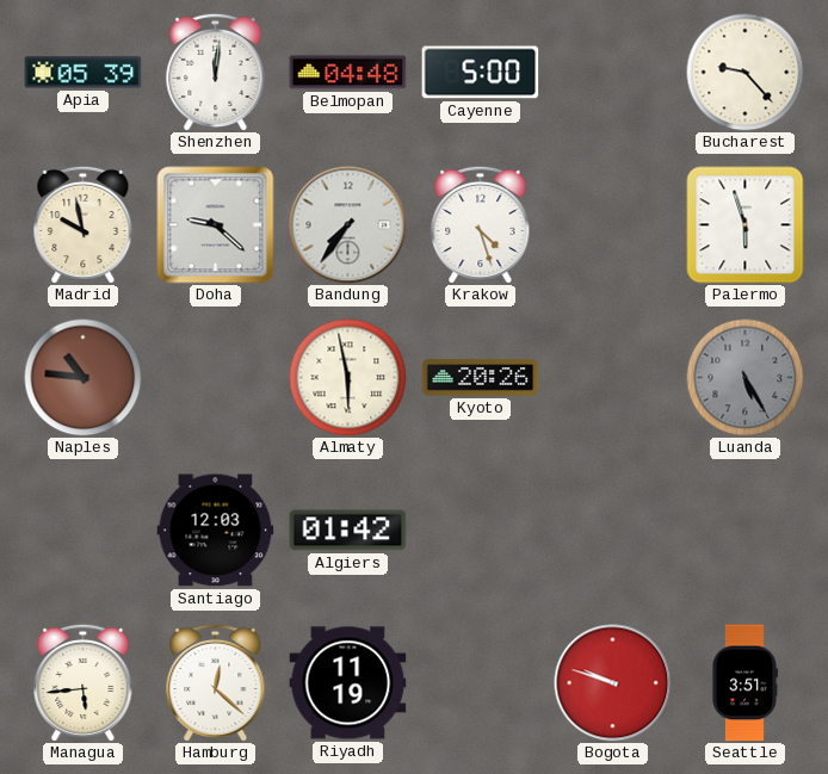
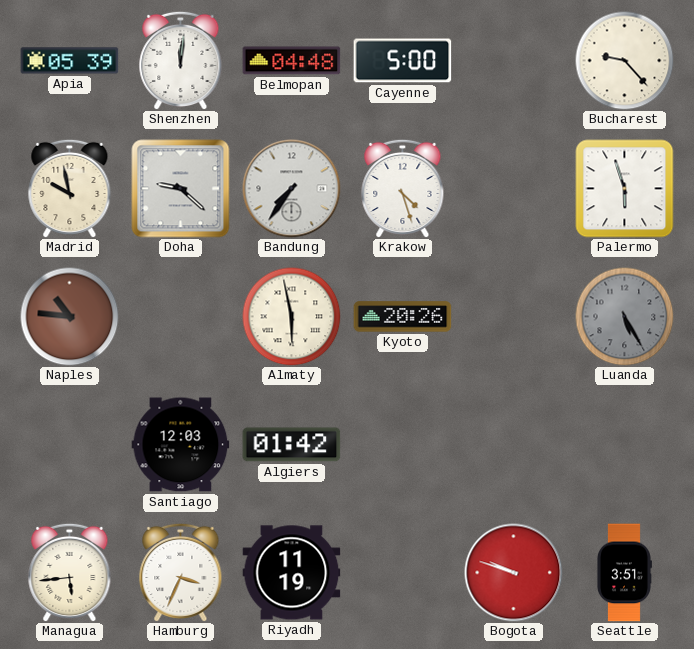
Hamburg: 12:22 -> 3:34 (181, 572)
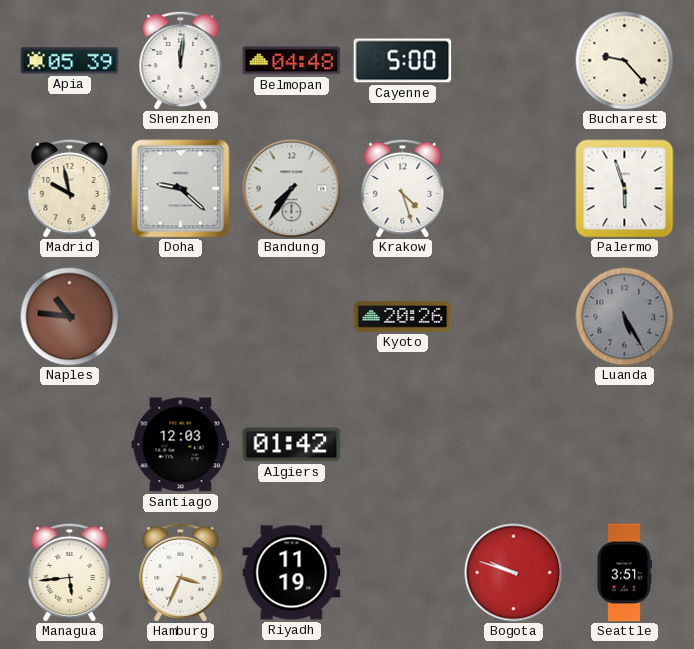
Almaty: 5:58 -> none (292, 317)
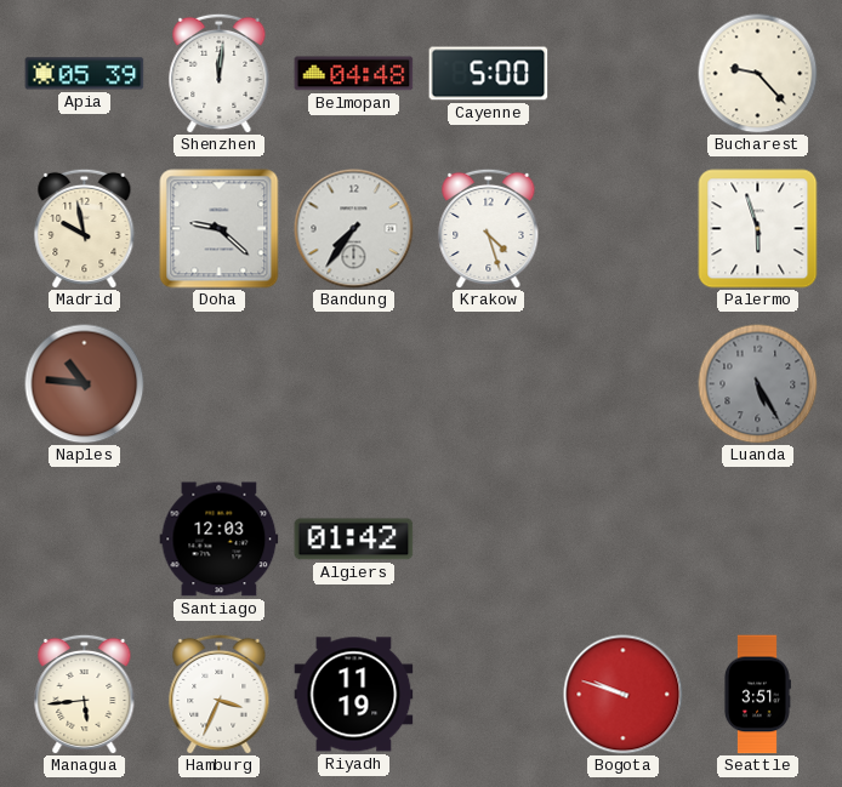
Kyoto: 20:26 -> none (403, 317)
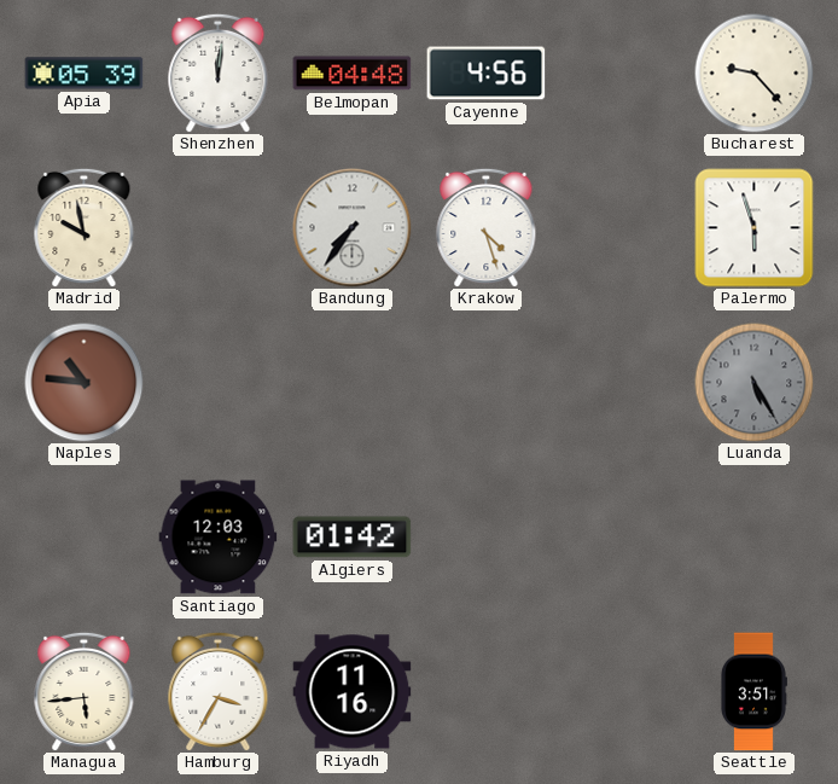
Cayenne: 5:00 -> 4:56 (487, 74)
Doha: 9:22 -> none (220, 229)
Hamburg: 3:34 -> 3:35 (219, 691)
Riyadh: 11:19 -> 11:16 (353, 692)
Bogota: 9:48 -> none (624, 695)
